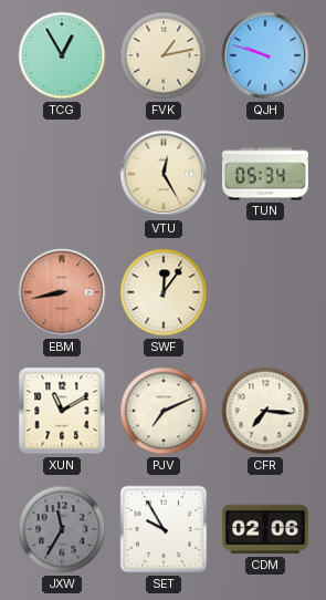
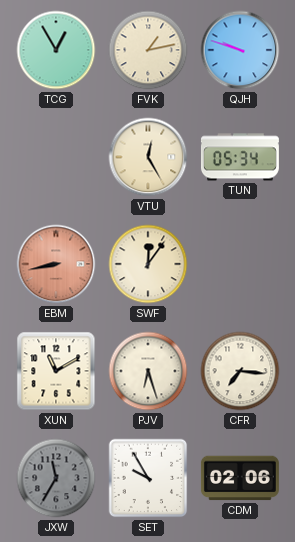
PJV: 7:11 -> 6:27 (148, 371)
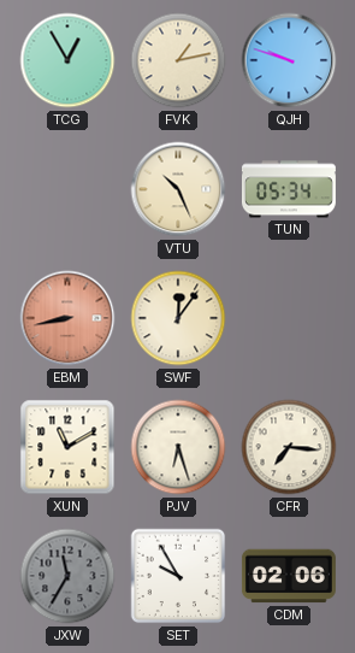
VTU: 12:25 -> 10:26 (178, 189)
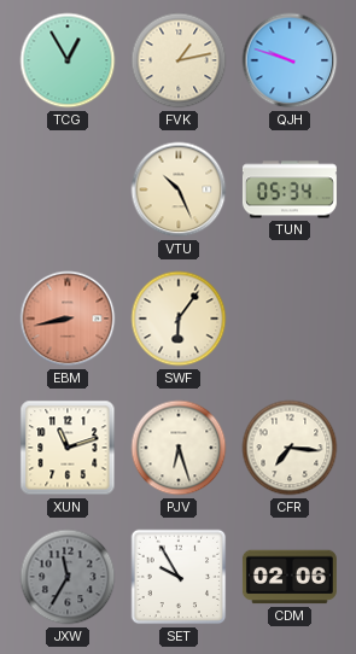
SWF: 12:06 -> 6:06 (179, 319)
XUN: 11:10 -> 11:12 (68, 448)
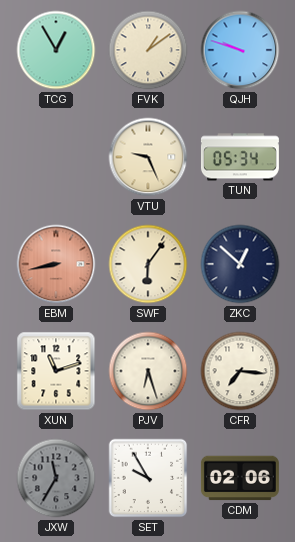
FVK: 1:13 -> 1:09 (148, 50)
VTU: 10:26 -> 9:26 (148, 157)
ZKC: none -> 12:52 (240, 264)
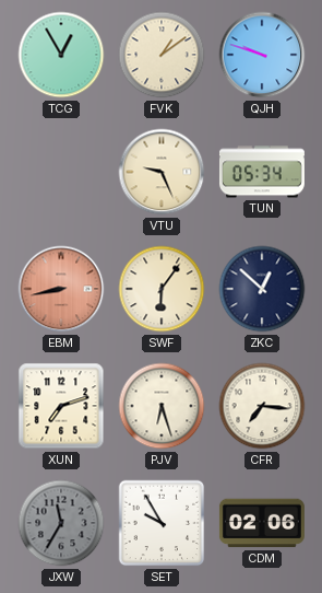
XUN: 11:12 -> 7:12 (61, 406)
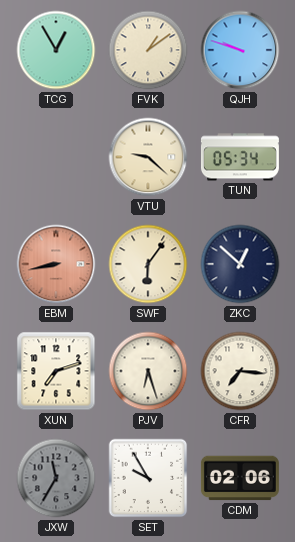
VTU: 9:26 -> 9:22 (148, 157)
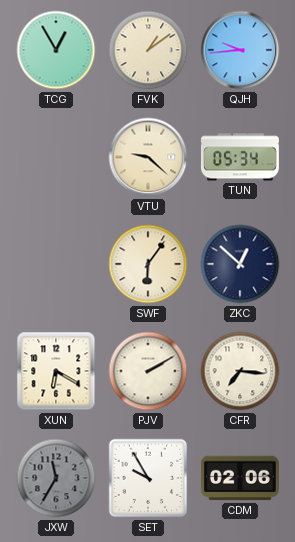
QJH: 9:48 -> 9:44 (240, 50)
EBM: 8:43 -> none (56, 264)
XUN: 7:12 -> 6:20 (56, 371)
PJV: 6:27 -> 2:10 (148, 371)
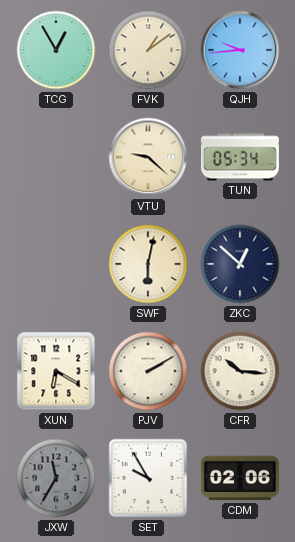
SWF: 6:06 -> 6:02 (148, 264)
CFR: 7:16 -> 10:16 (240, 371)
